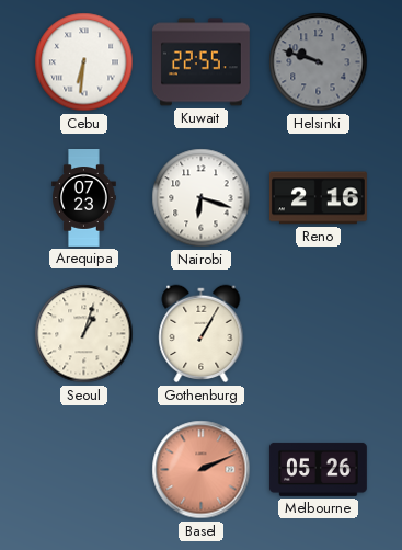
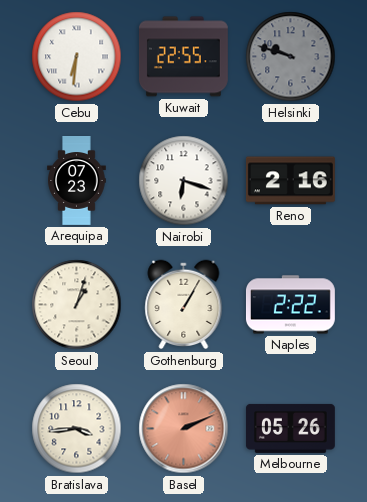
Naples: none -> 2:22 (290, 305)
Bratislava: none -> 3:44 (77, 429)
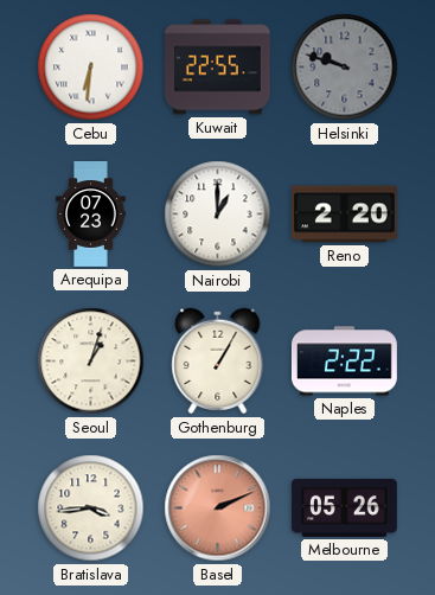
Nairobi: 6:18 -> 1:00 (218, 215)
Reno: 2:16 -> 2:20 (344, 215)
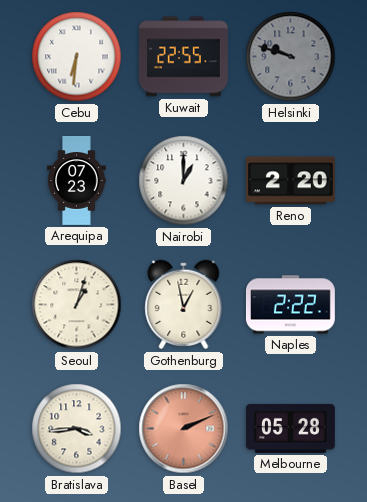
Gothenburg: 1:05 -> 12:58 (184, 305)
Melbourne: 05:26 -> 05:28 (290, 428)
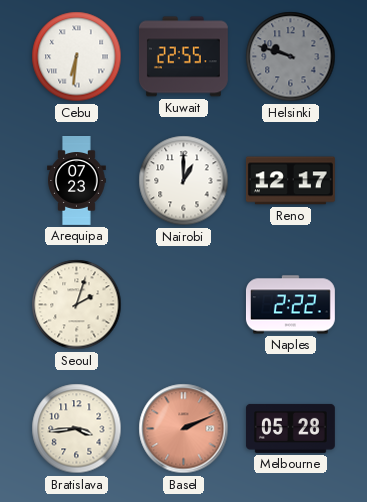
Reno: 2:20 -> 12:17 (290, 181)
Seoul: 1:03 -> 2:03 (77, 305)
Gothenburg: 12:58 -> none (184, 305)
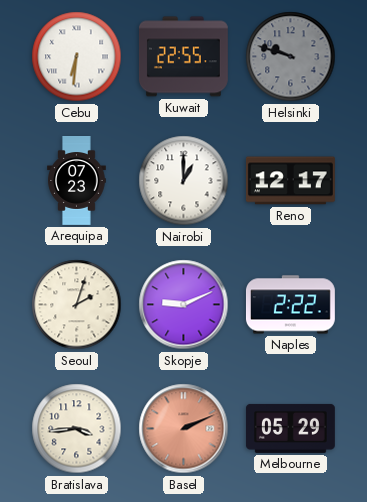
Skopje: none -> 9:11 (184, 305)
Melbourne: 05:28 -> 05:29 (290, 428)
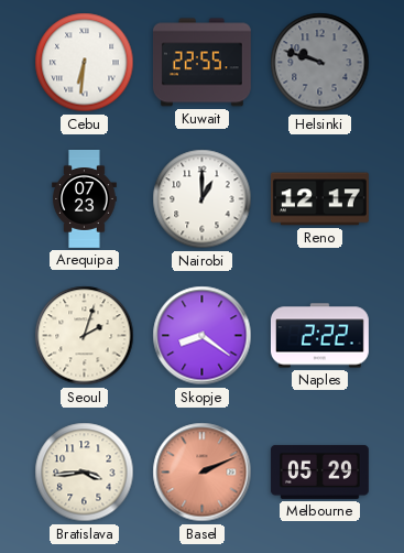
Skopje: 9:11 -> 8:21 (203, 336)
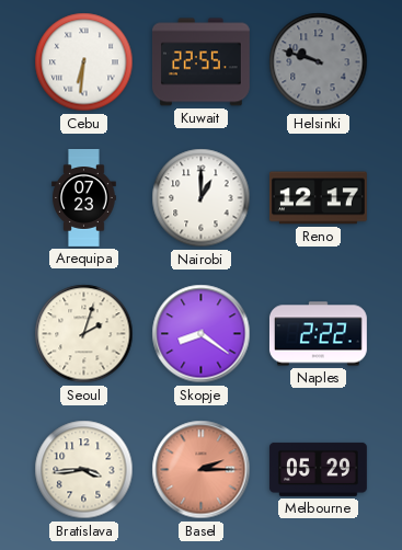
Basel: 2:11 -> 2:15 (202, 470)
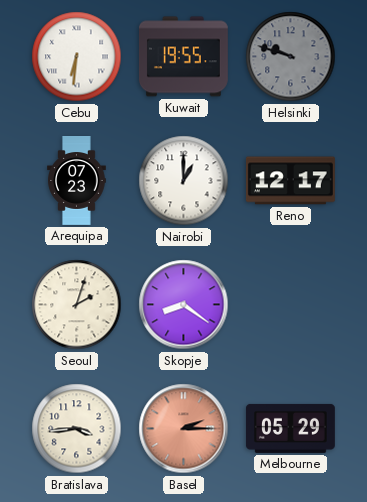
Kuwait: 22:55 -> 19:55 (183, 57)
Naples: 2:22 -> none (318, 334)
